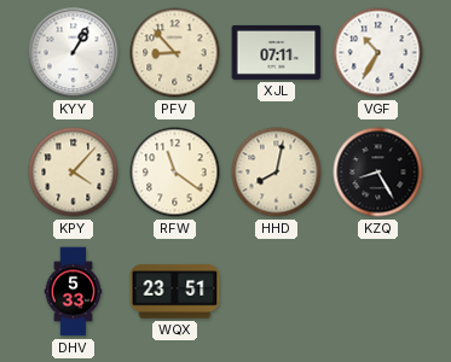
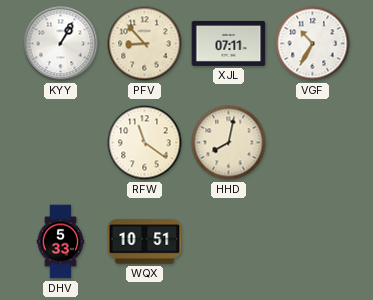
KPY: 4:07 -> none (74, 173)
KZQ: 8:25 -> none (378, 173)
WQX: 23:51 -> 10:51 (145, 242)
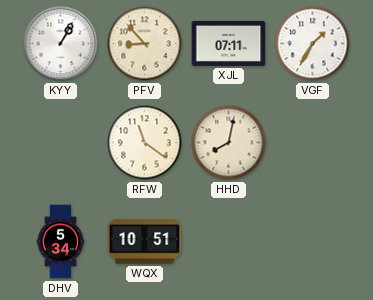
VGF: 10:35 -> 1:35 (313, 44)
DHV: 5:33 -> 5:34 (61, 242)
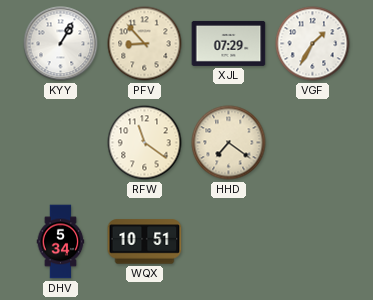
XJL: 07:11 -> 07:29 (229, 43)
HHD: 8:02 -> 7:21 (229, 143)
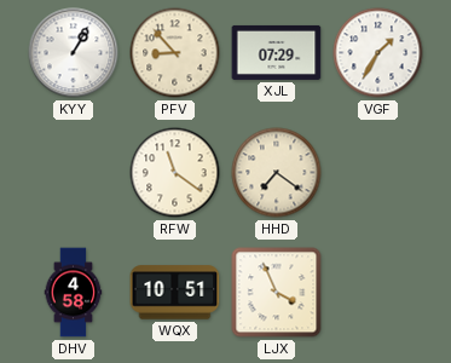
DHV: 5:34 -> 4:58 (74, 293)
LJX: none -> 3:56 (277, 293)
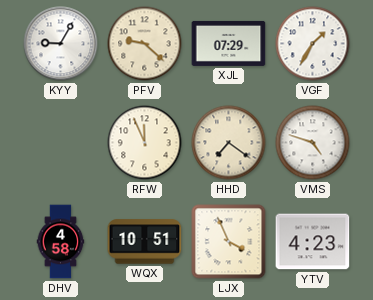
KYY: 1:05 -> 9:05 (61, 44)
PFV: 8:53 -> 9:22 (145, 44)
RFW: 11:21 -> 11:56 (145, 143)
VMS: none -> 4:48 (313, 143)
YTV: none -> 4:23 (313, 242)
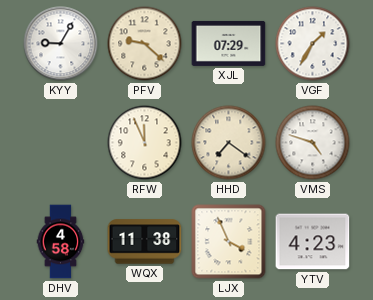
WQX: 10:51 -> 11:38 (145, 242)
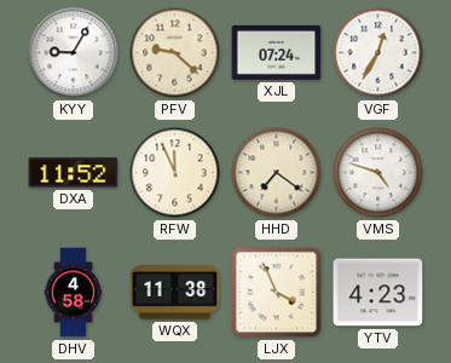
XJL: 07:29 -> 07:24 (277, 52)
VGF: 1:35 -> 12:35 (378, 53)
DXA: none -> 11:52 (74, 173)
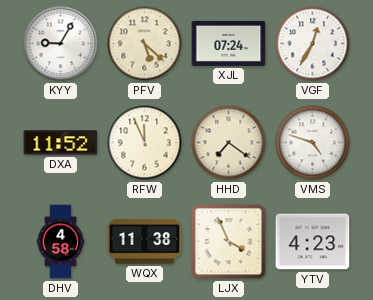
PFV: 9:22 -> 5:22 (145, 44)
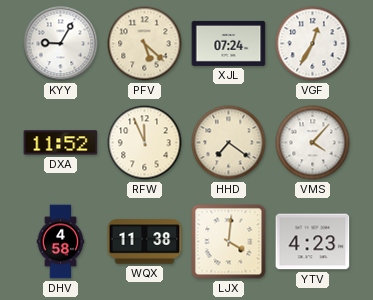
VMS: 4:48 -> 4:07 (313, 143)
LJX: 3:56 -> 4:01 (229, 242)
